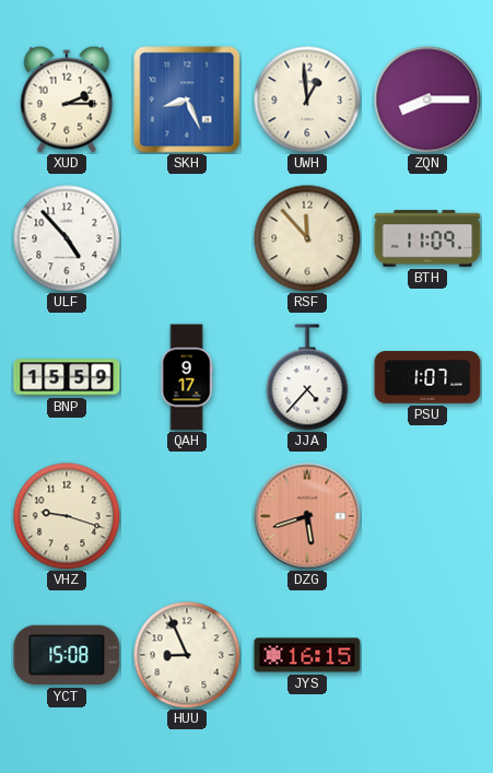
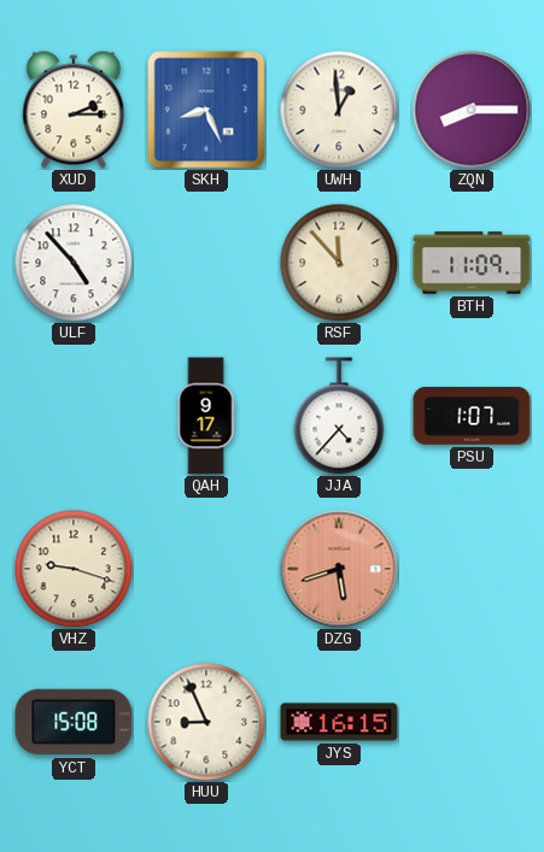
BNP: 15:59 -> none (67, 377)
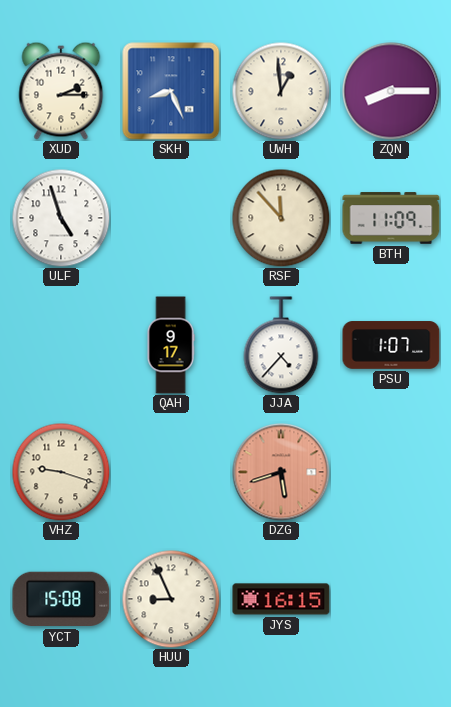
ULF: 4:53 -> 4:57 (61, 218)
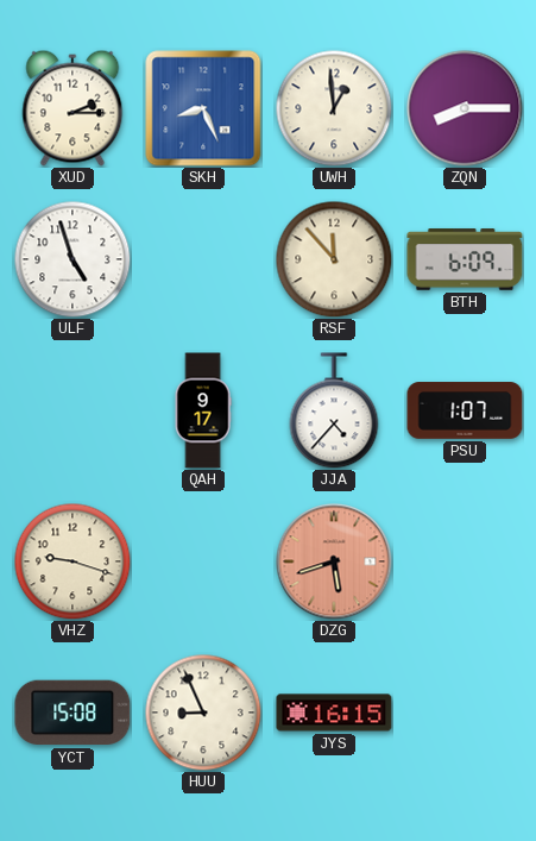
BTH: 11:09 -> 6:09 (465, 259)
